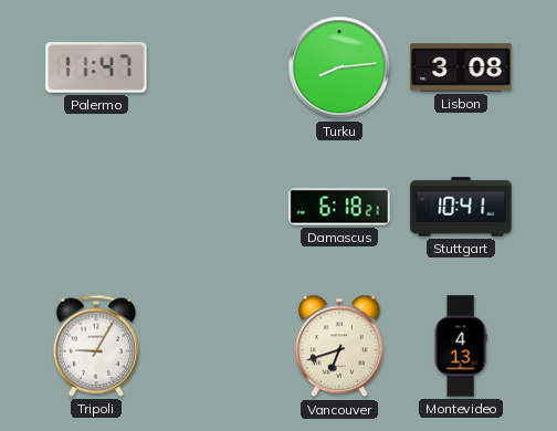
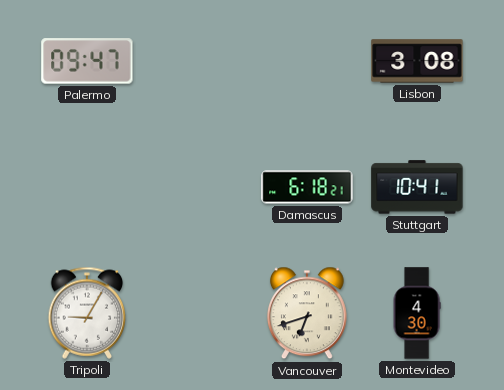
Palermo: 11:47 -> 09:47 (87, 61)
Turku: 8:14 -> none (339, 67)
Montevideo: 4:13 -> 4:30 (417, 313)
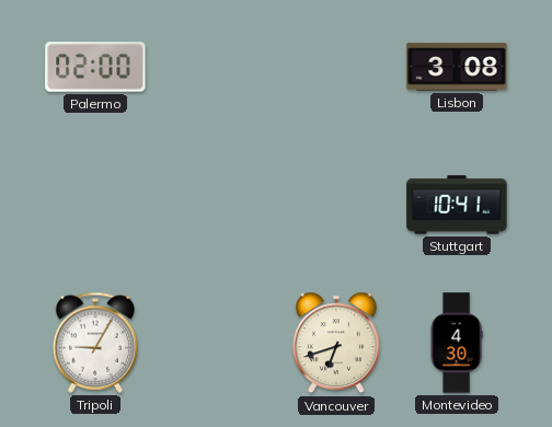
Palermo: 09:47 -> 02:00 (95, 67)
Damascus: 6:18 -> none (307, 187)
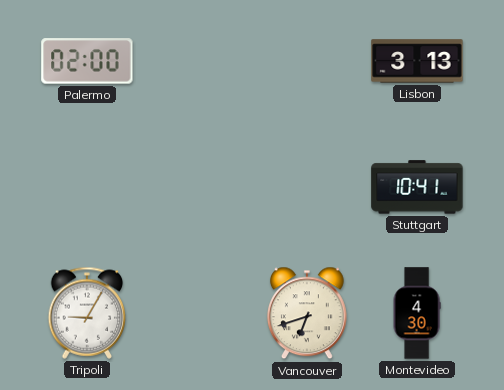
Lisbon: 3:08 -> 3:13 (417, 61)
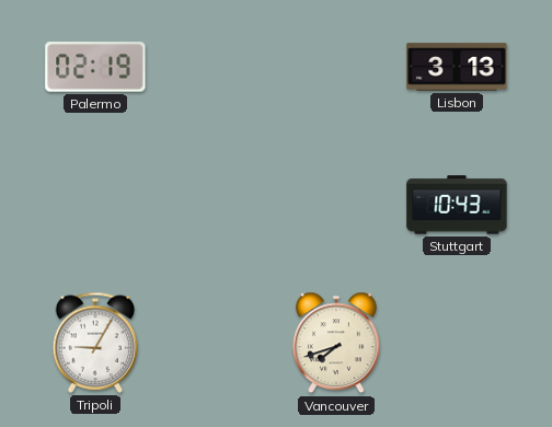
Palermo: 02:00 -> 02:19 (95, 67)
Stuttgart: 10:41 -> 10:43 (457, 205)
Vancouver: 6:42 -> 7:42 (336, 343)
Montevideo: 4:30 -> none (417, 313)
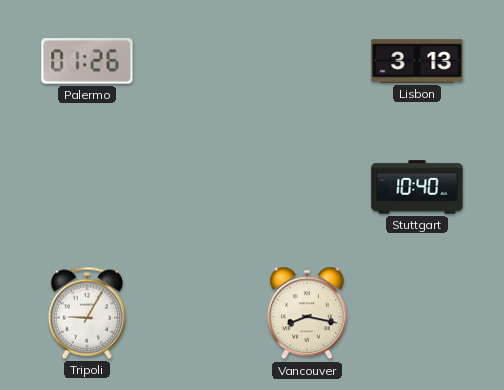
Palermo: 02:19 -> 01:26 (87, 61)
Stuttgart: 10:43 -> 10:40 (417, 187)
Vancouver: 7:42 -> 8:17 (307, 313)
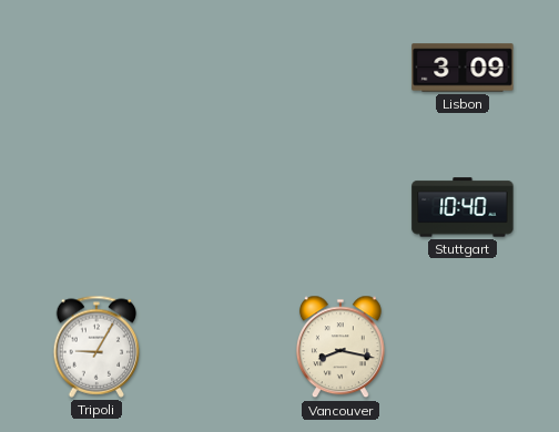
Palermo: 01:26 -> none (87, 61)
Lisbon: 3:13 -> 3:09 (463, 68)
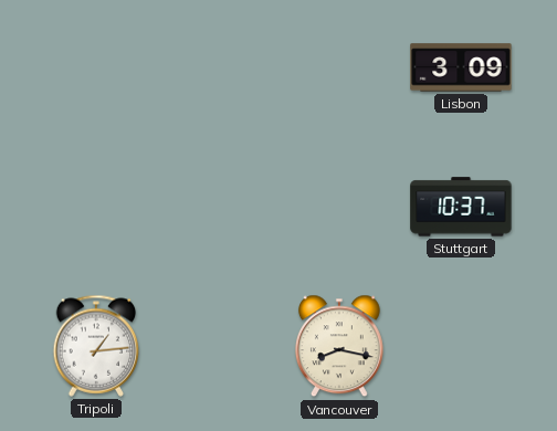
Stuttgart: 10:40 -> 10:37 (461, 207)
Tripoli: 9:05 -> 1:14 (96, 346)
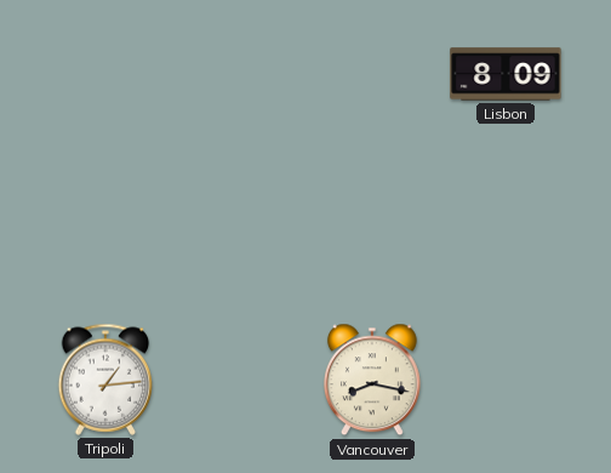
Lisbon: 3:09 -> 8:09 (506, 74)
Stuttgart: 10:37 -> none (461, 207)
